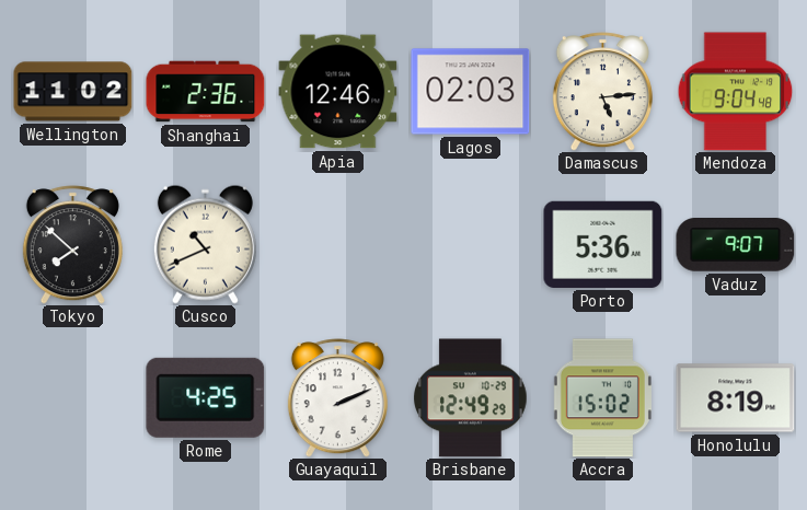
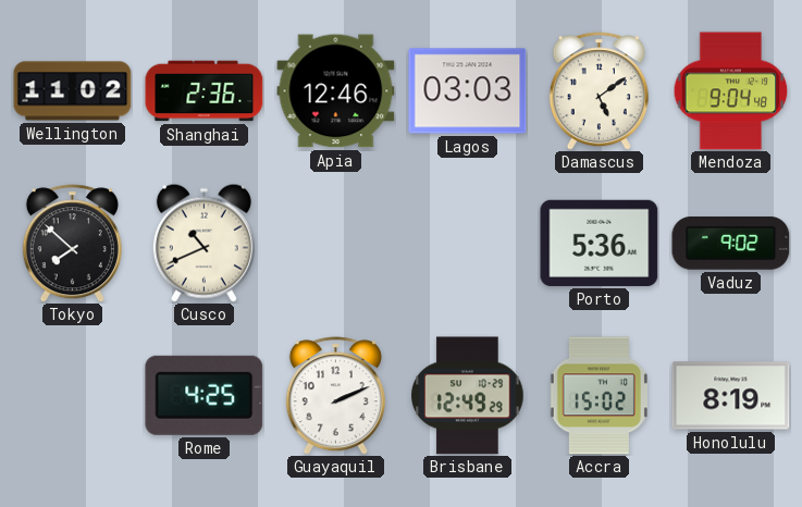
Lagos: 02:03 -> 03:03 (468, 91)
Damascus: 5:14 -> 5:09 (599, 91)
Vaduz: 9:07 -> 9:02 (731, 244)
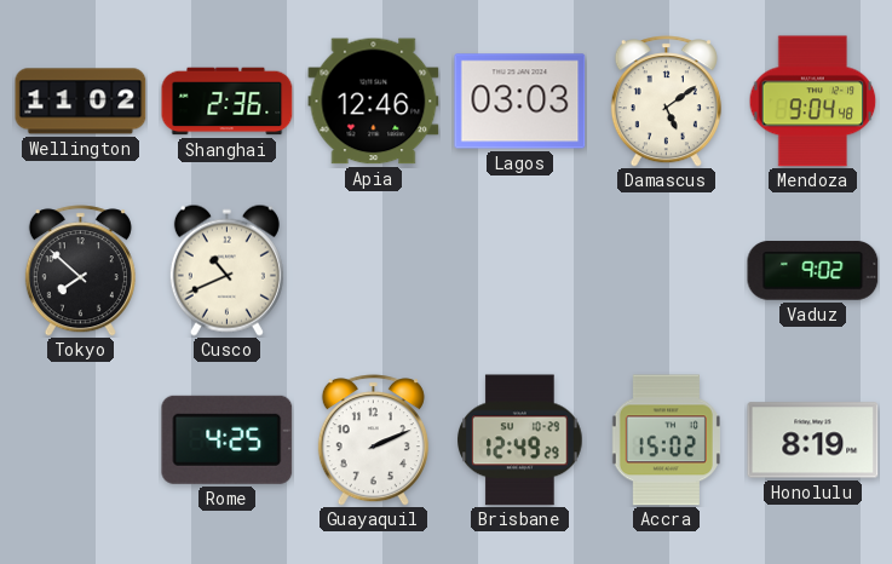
Porto: 5:36 -> none (600, 243)
